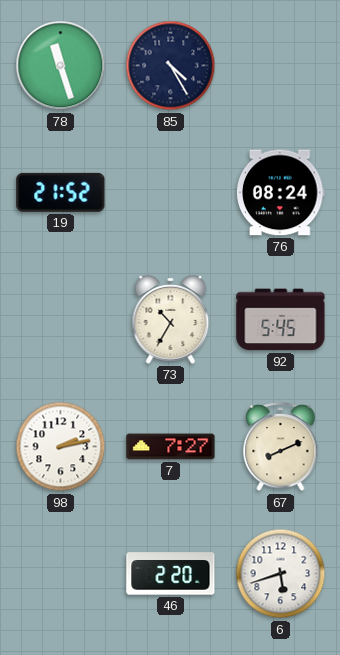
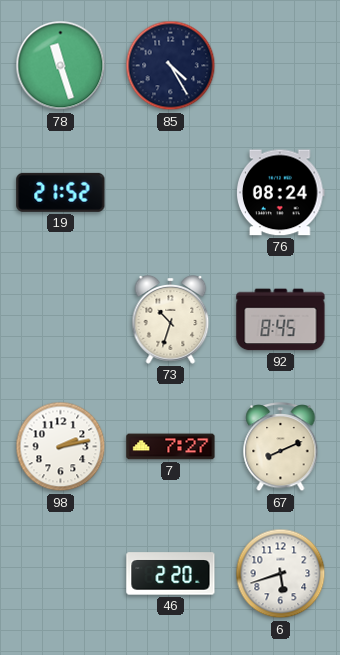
73: 10:35 -> 10:33 (171, 320)
92: 5:45 -> 8:45 (281, 320)
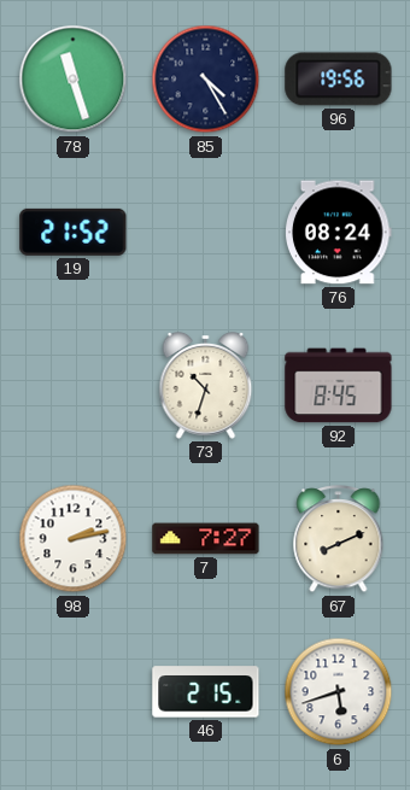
96: none -> 19:56 (339, 80)
46: 2:20 -> 2:15 (206, 692)
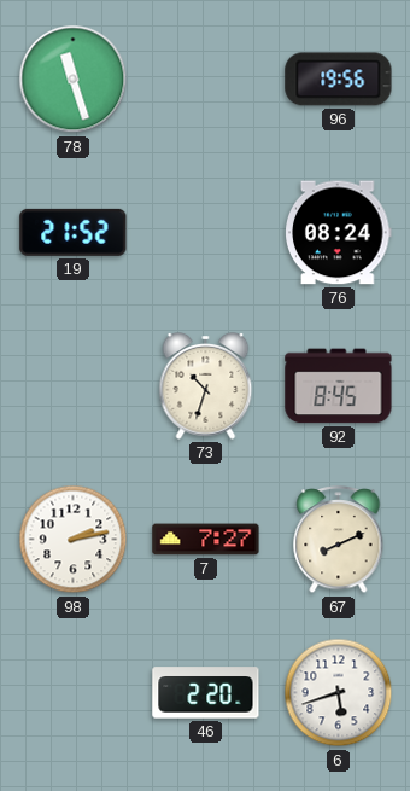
85: 4:25 -> none (206, 80)
46: 2:15 -> 2:20 (206, 693)
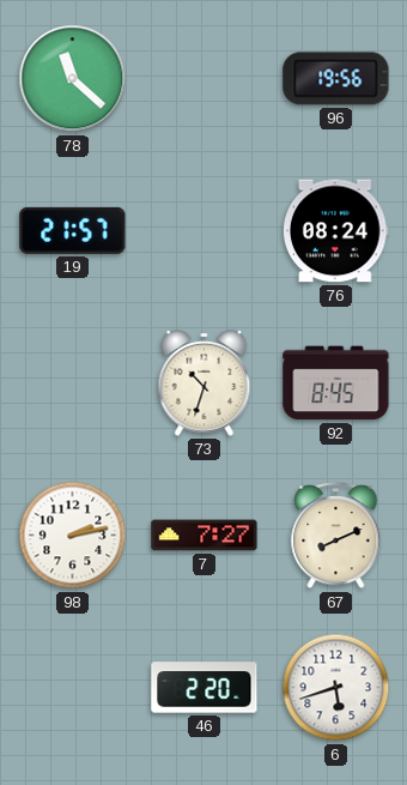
78: 11:27 -> 11:22 (73, 79)
19: 21:52 -> 21:57 (73, 230)
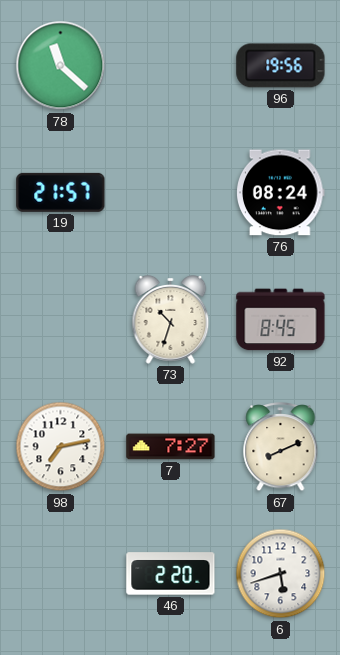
98: 2:13 -> 7:13 (61, 447)
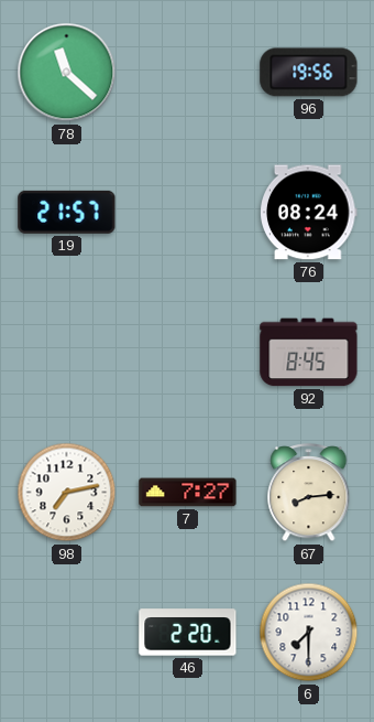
73: 10:33 -> none (171, 320)
67: 8:11 -> 8:14 (309, 493)
6: 5:42 -> 7:30 (309, 633)
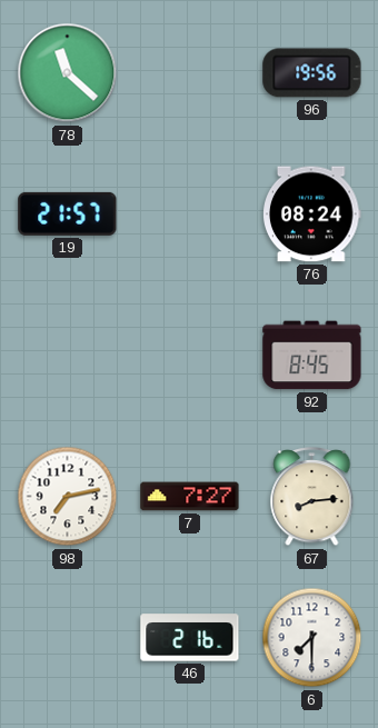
46: 2:20 -> 2:16 (190, 638)
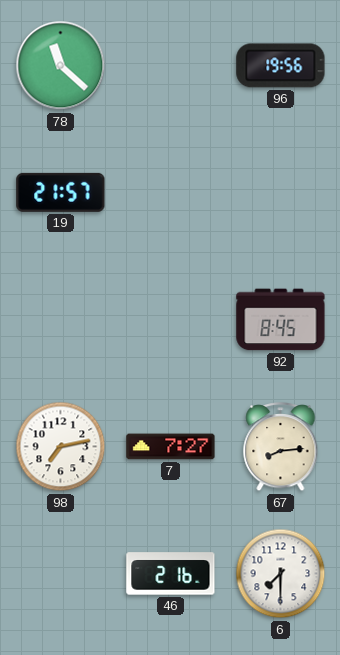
76: 08:24 -> none (312, 215)
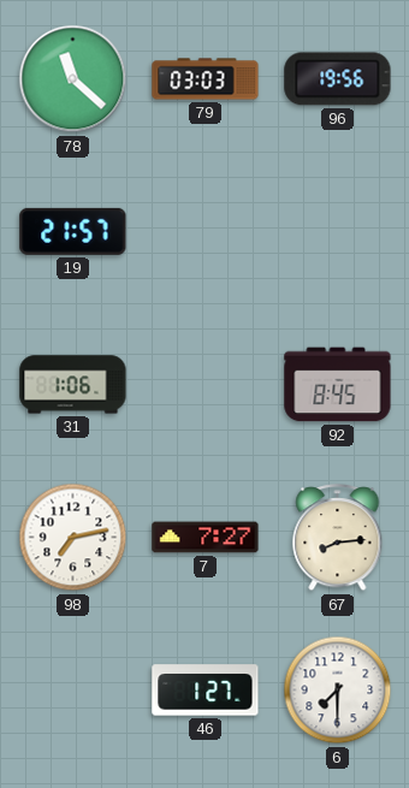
79: none -> 03:03 (206, 79)
31: none -> 1:06 (73, 385)
46: 2:16 -> 1:27 (206, 691)
